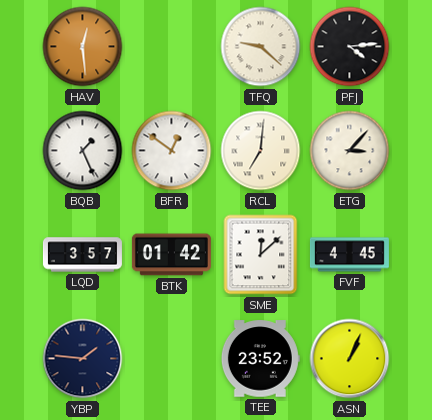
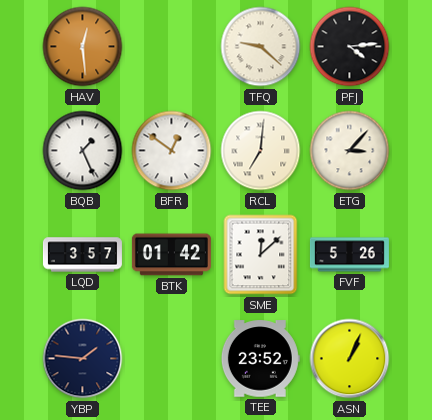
FVF: 4:45 -> 5:26 (349, 255)
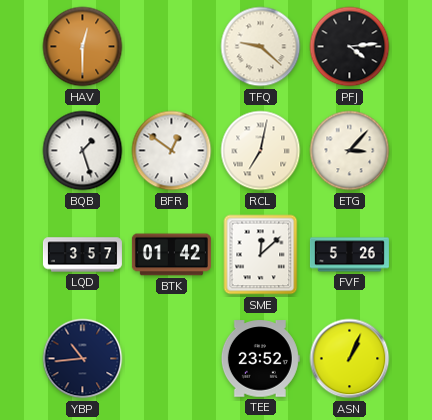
HAV: 12:29 -> 12:30 (83, 47)
BQB: 1:26 -> 1:27 (83, 151)
RCL: 7:01 -> 7:02 (261, 151)
YBP: 1:46 -> 10:44 (83, 359)
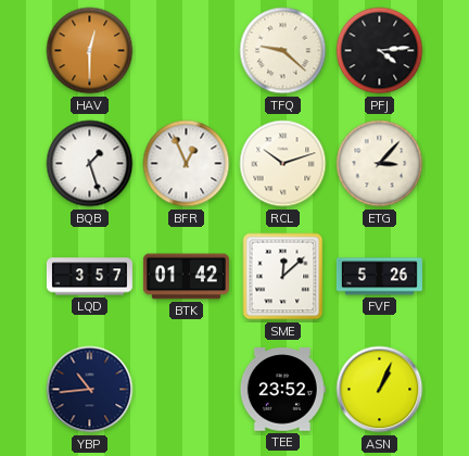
BFR: 12:51 -> 12:56 (187, 164)
RCL: 7:02 -> 10:12 (283, 164)
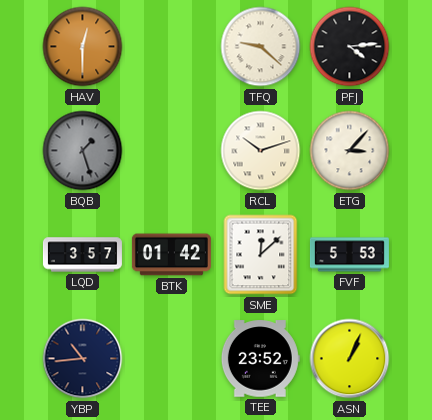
BQB dial: white -> grey (83, 151)
BFR: 12:56 -> none (187, 164)
FVF: 5:26 -> 5:53 (349, 255)
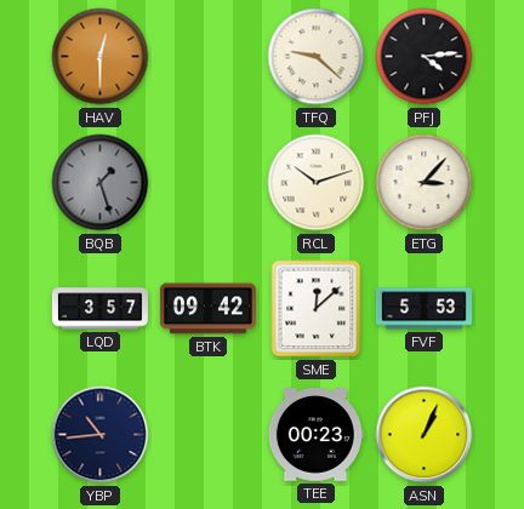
BTK: 01:42 -> 09:42 (207, 309)
TEE: 23:52 -> 00:23 (315, 435)
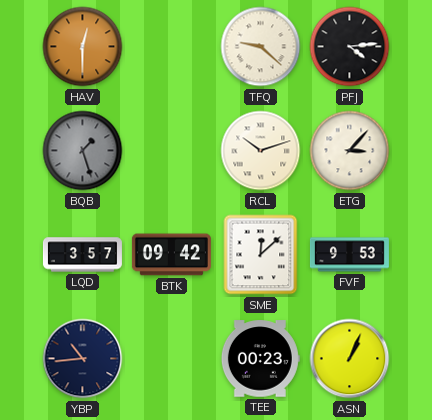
FVF: 5:53 -> 9:53 (349, 255)
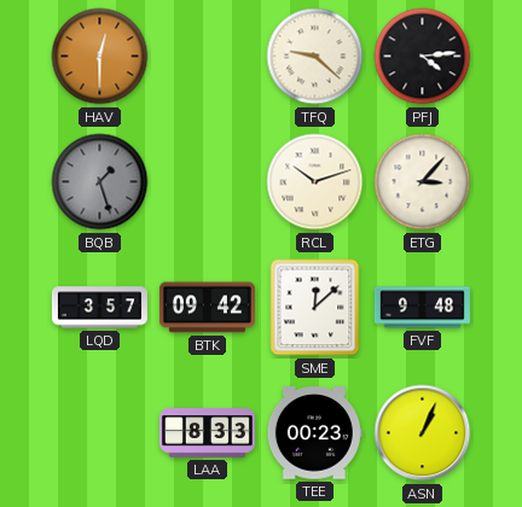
FVF: 9:53 -> 9:48 (422, 308)
YBP: 10:44 -> none (83, 359)
LAA: none -> 8:33 (207, 433)
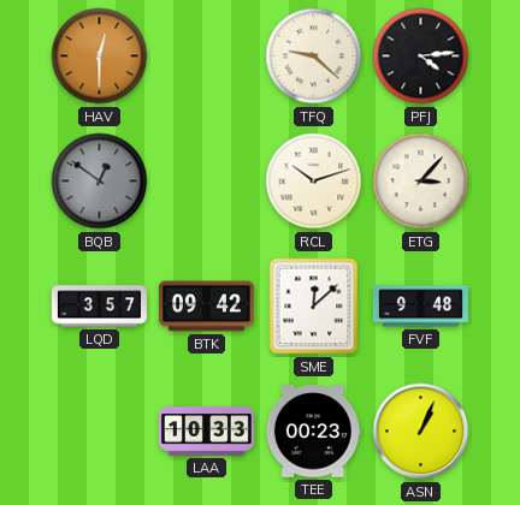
BQB: 1:27 -> 12:51 (100, 182)
LAA: 8:33 -> 10:33 (206, 432)
